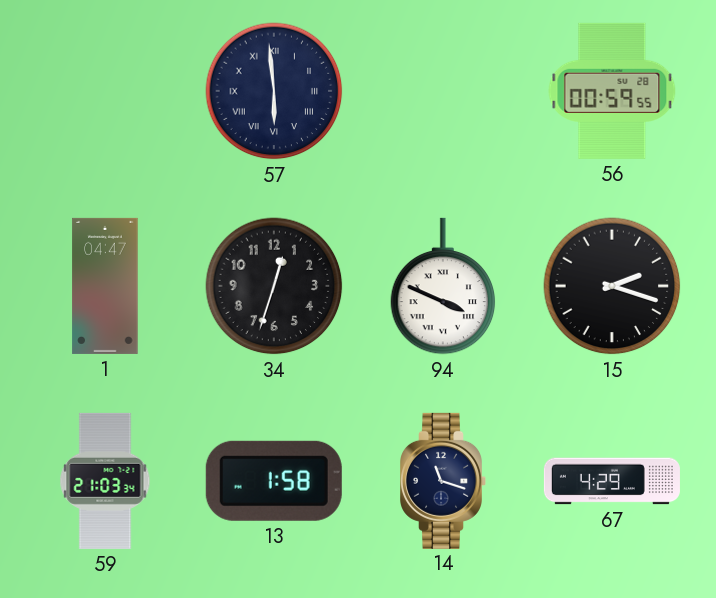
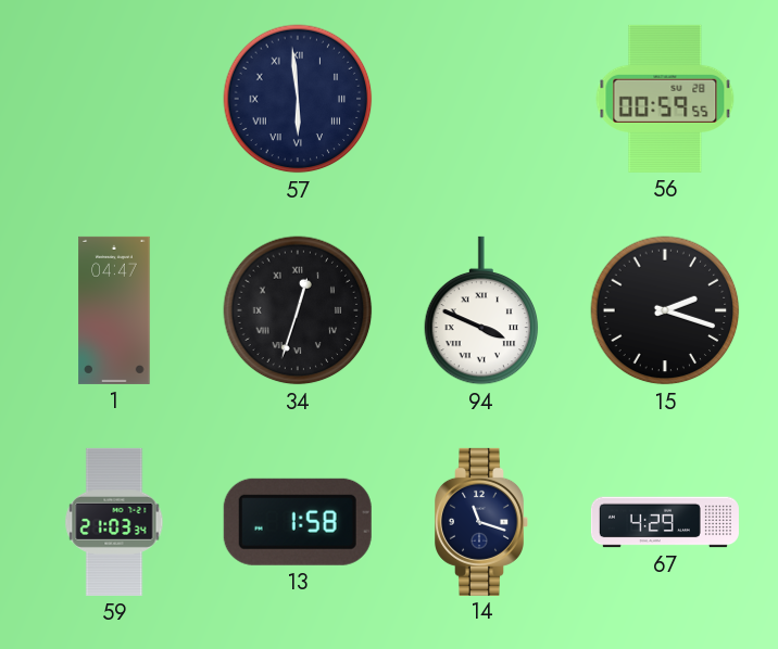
34 numerals: Arabic -> Roman (298, 310)
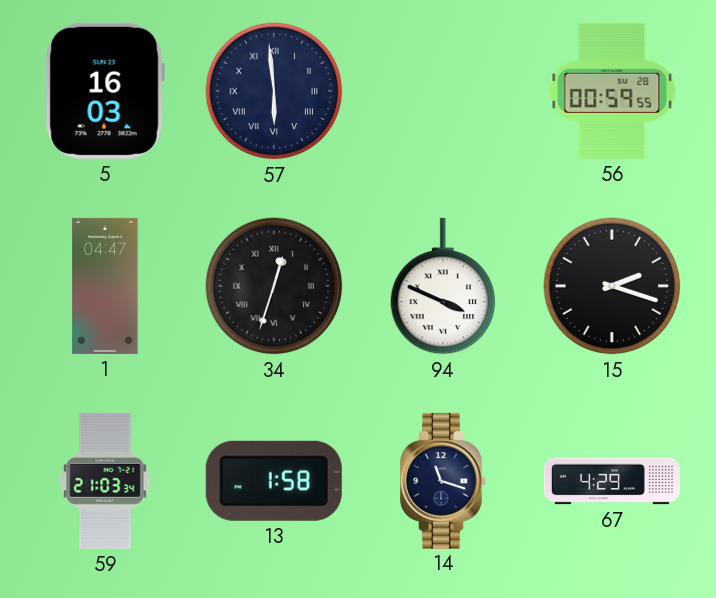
5: none -> 16:03 (105, 91)
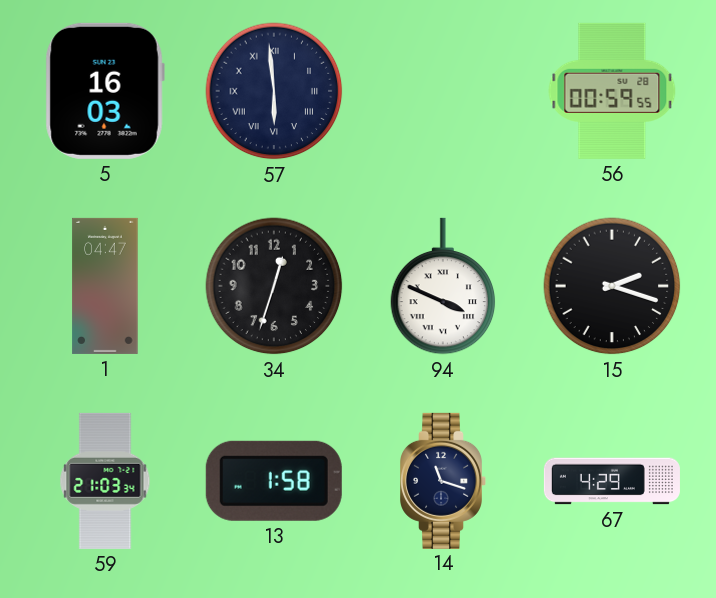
34 numerals: Roman -> Arabic (274, 286)
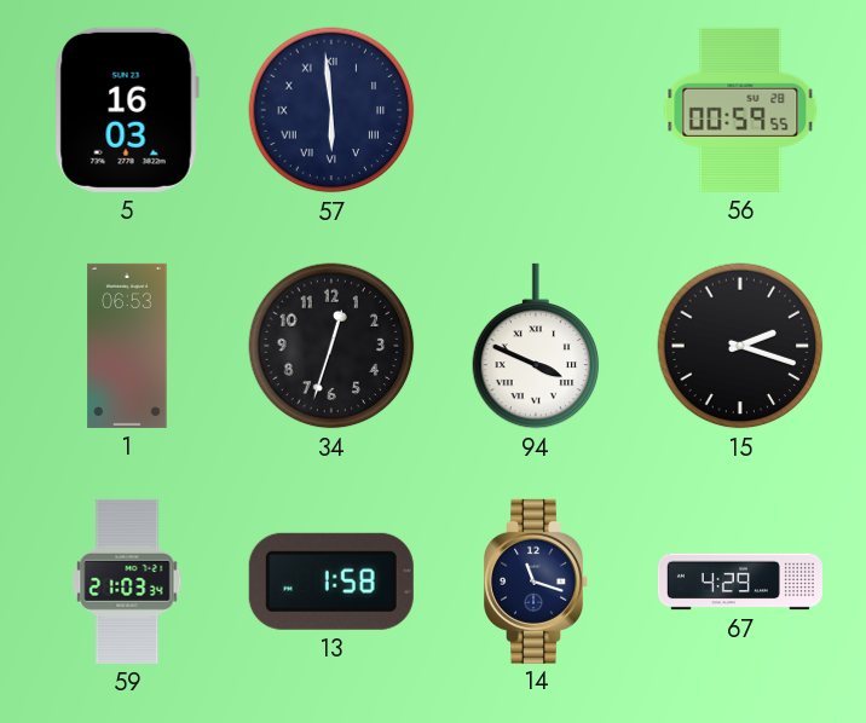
1: 04:47 -> 06:53 (127, 346)
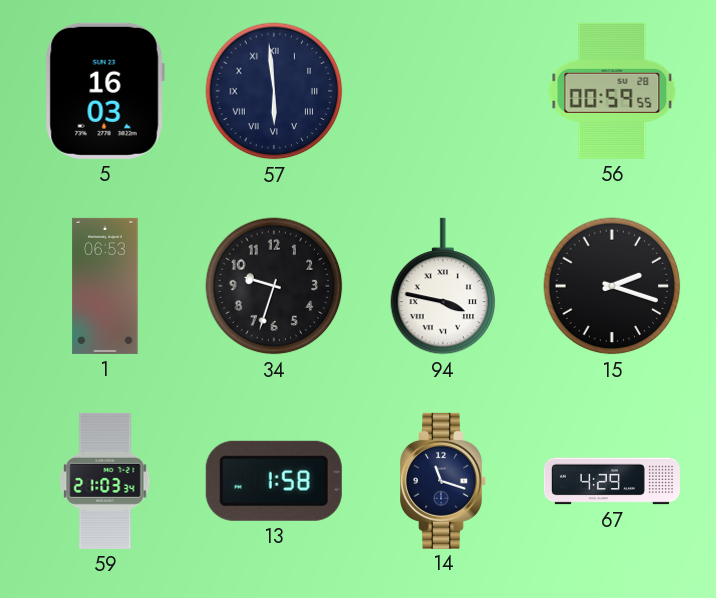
34: 12:33 -> 9:33 (274, 286)
94: 3:49 -> 3:47 (443, 286)
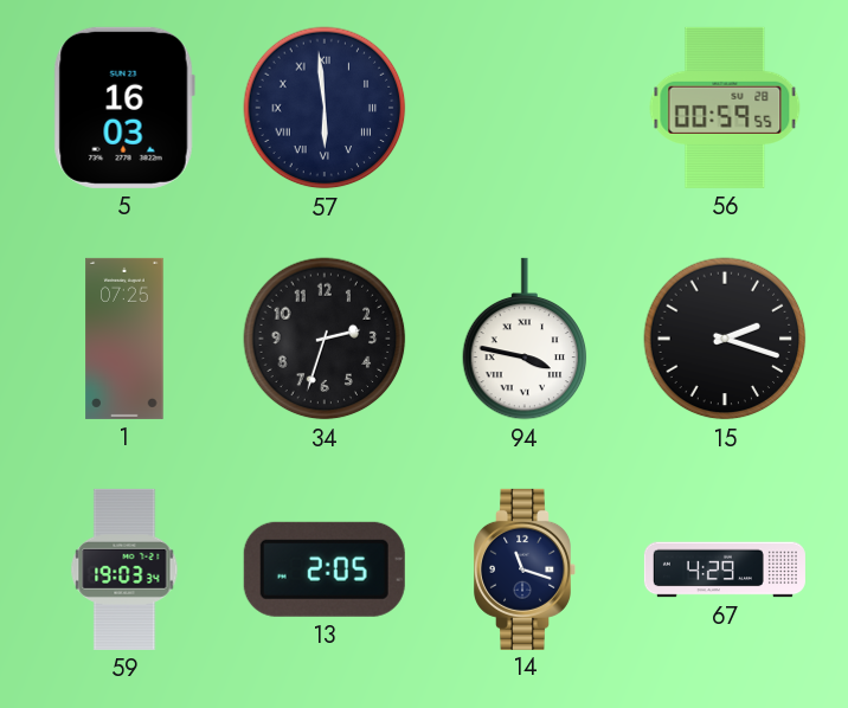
1: 06:53 -> 07:25 (124, 339)
34: 9:33 -> 2:33 (325, 339)
59: 21:03 -> 19:03 (124, 569)
13: 1:58 -> 2:05 (325, 569)
